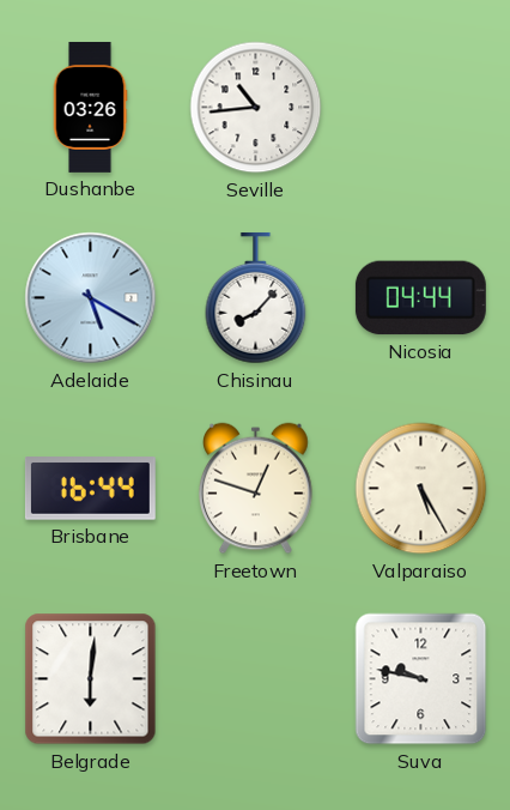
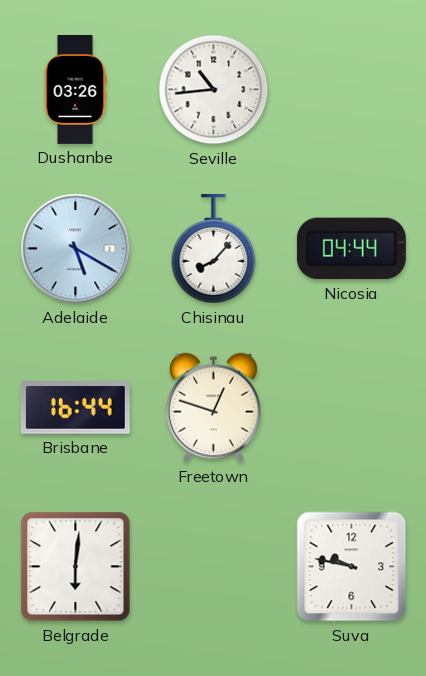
Valparaiso: 5:25 -> none (421, 489)
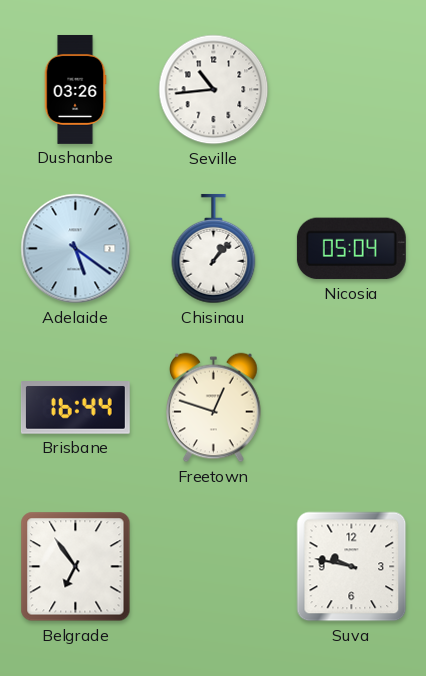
Adelaide: 5:20 -> 5:21 (76, 249)
Chisinau: 8:07 -> 1:07 (214, 249)
Nicosia: 04:44 -> 05:04 (351, 249)
Belgrade: 6:01 -> 6:54 (76, 567)
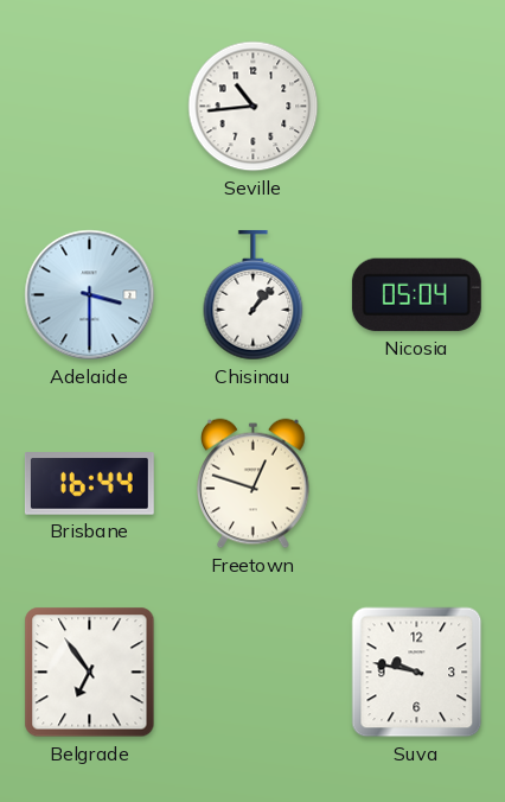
Dushanbe: 03:26 -> none (75, 89)
Adelaide: 5:21 -> 3:30 (90, 295)
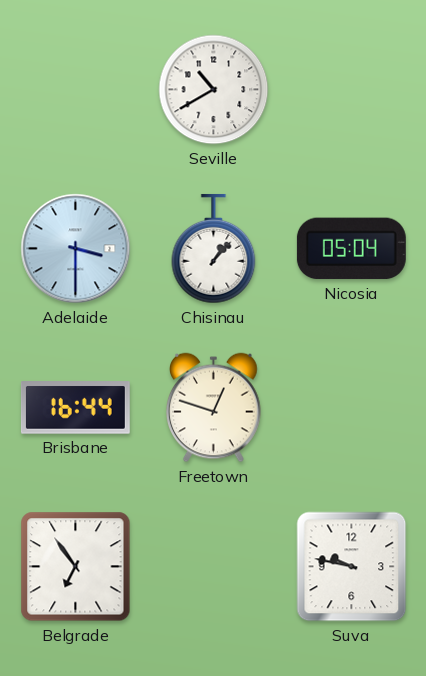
Seville: 10:44 -> 10:40 (214, 90)
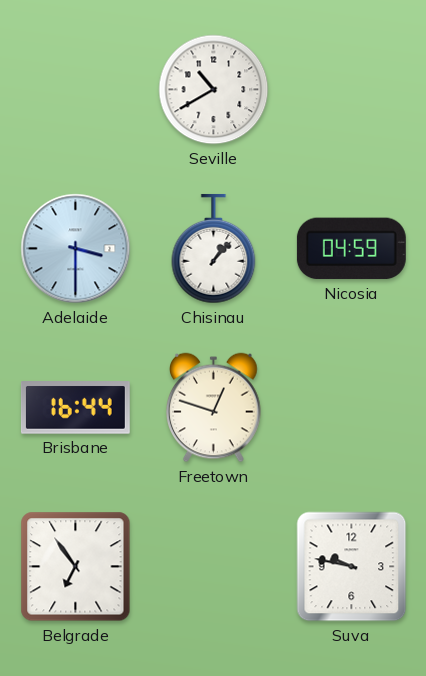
Nicosia: 05:04 -> 04:59 (351, 249)
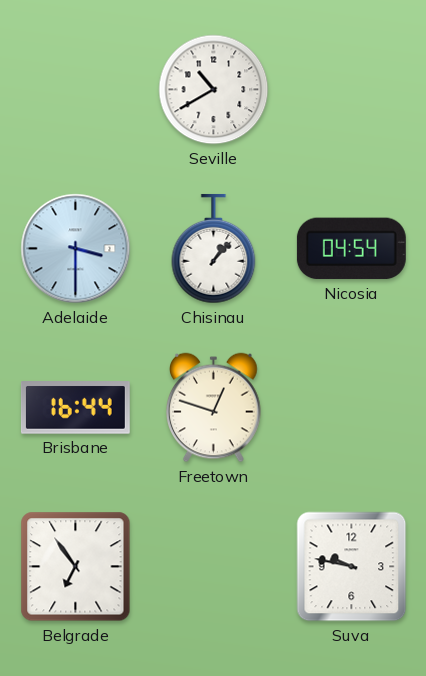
Nicosia: 04:59 -> 04:54 (351, 249)
